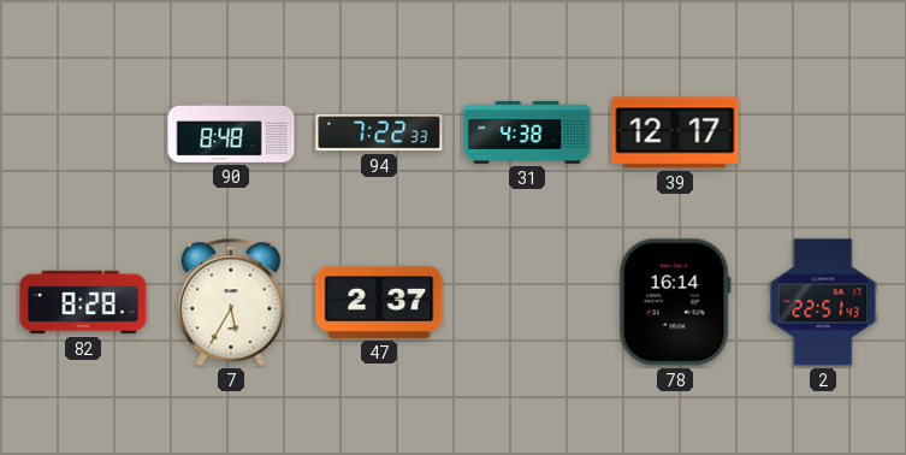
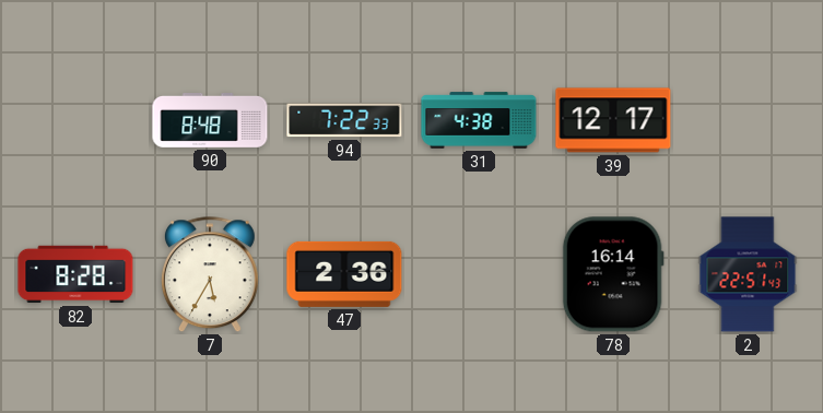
47: 2:37 -> 2:36 (344, 274)
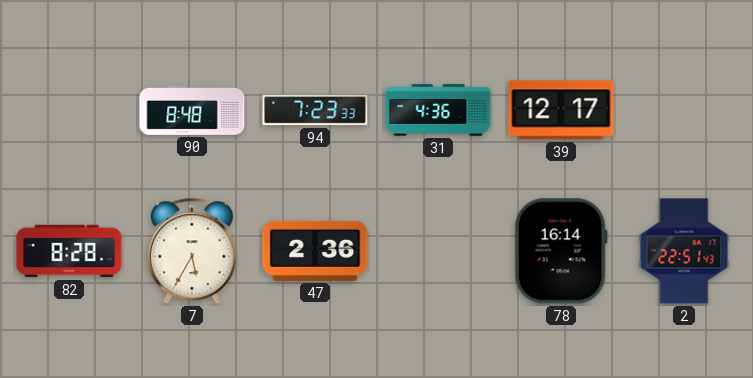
94: 7:22 -> 7:23 (315, 110)
31: 4:38 -> 4:36 (438, 110)
